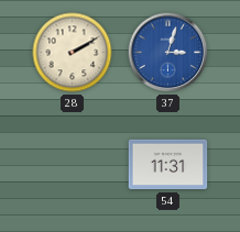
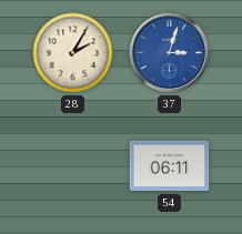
28: 2:10 -> 2:05 (73, 53)
54: 11:31 -> 06:11 (170, 166)
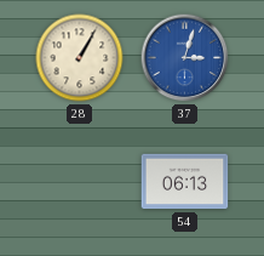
28: 2:05 -> 1:05 (80, 58)
54: 06:11 -> 06:13 (185, 182)
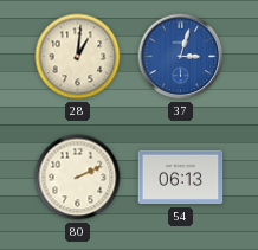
28: 1:05 -> 1:01 (78, 57)
80: none -> 2:11 (78, 178)
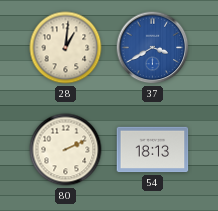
37: 3:03 -> 3:40 (153, 48)
54: 06:13 -> 18:13 (153, 150)
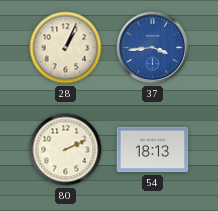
28: 1:01 -> 1:04 (66, 48)
37: 3:40 -> 3:44 (153, 48)
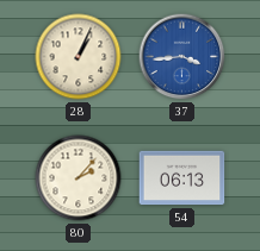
80: 2:11 -> 2:07 (79, 178)
54: 18:13 -> 06:13 (182, 178)
